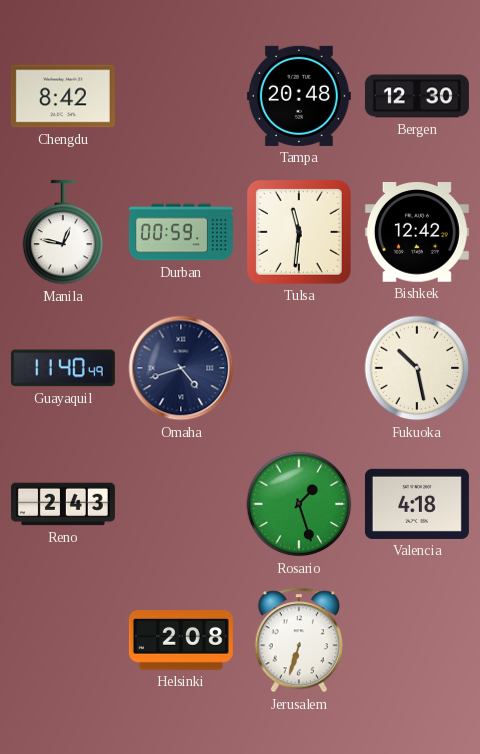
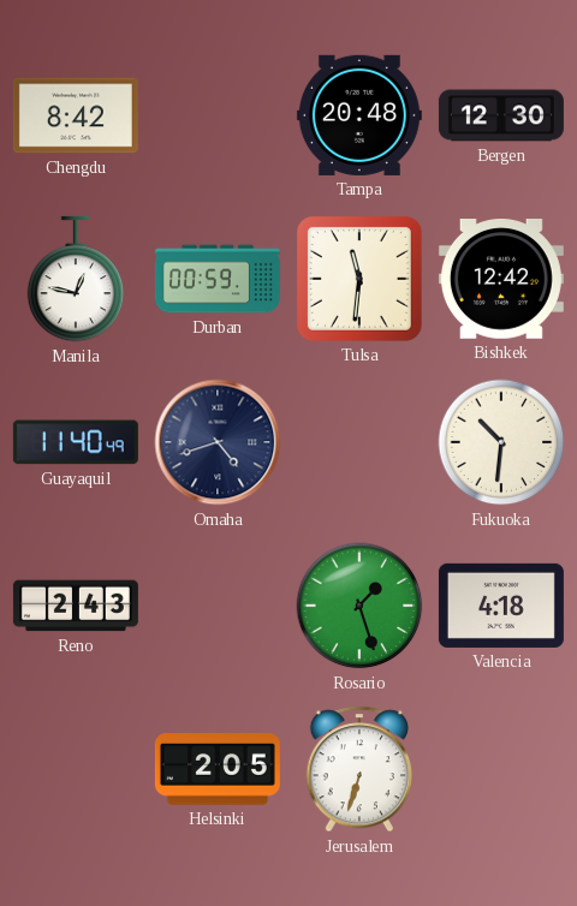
Fukuoka: 10:28 -> 10:31 (501, 442)
Helsinki: 2:08 -> 2:05 (218, 770)
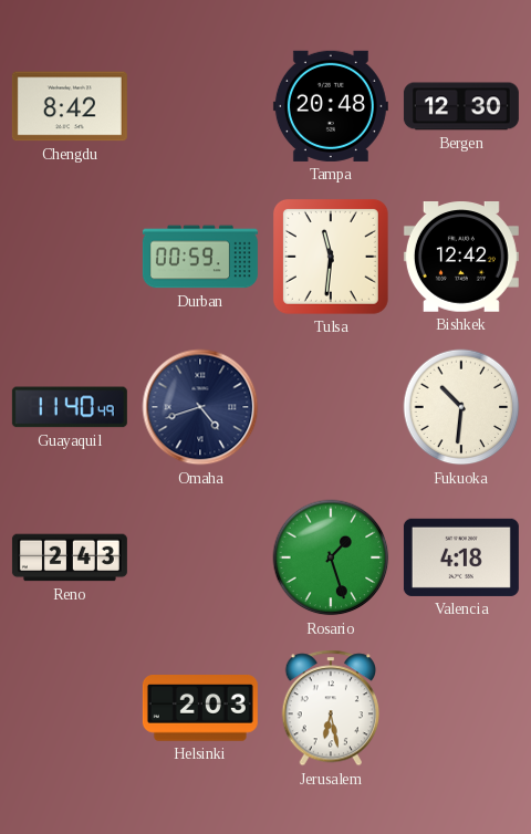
Manila: 12:47 -> none (76, 279)
Helsinki: 2:05 -> 2:03 (200, 709)
Jerusalem: 6:33 -> 6:28 (330, 708)
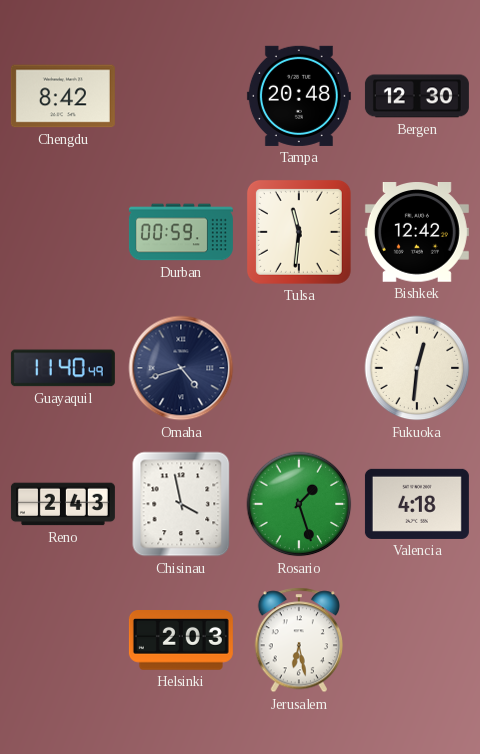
Fukuoka: 10:31 -> 12:31 (417, 368)
Chisinau: none -> 3:58 (181, 504)
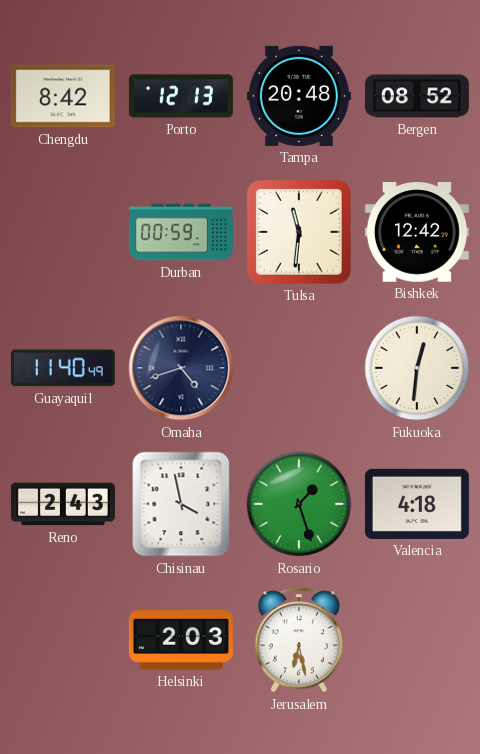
Porto: none -> 12:13 (181, 96)
Bergen: 12:30 -> 08:52 (417, 96)
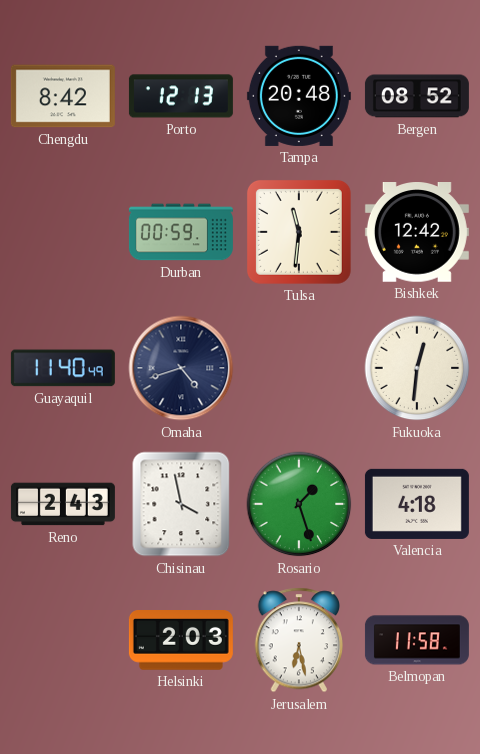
Belmopan: none -> 11:58 (417, 640)
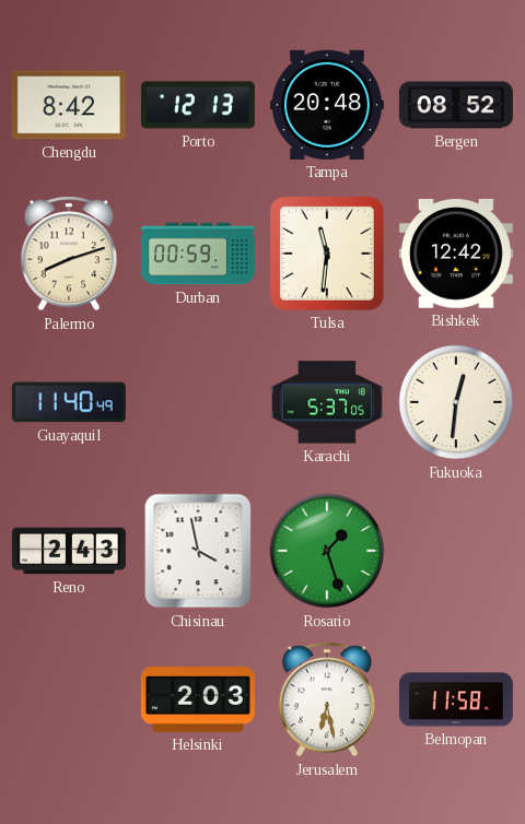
Palermo: none -> 8:12 (68, 254)
Omaha: 4:42 -> none (181, 368)
Karachi: none -> 5:37 (327, 402)
Valencia: 4:18 -> none (417, 504)
